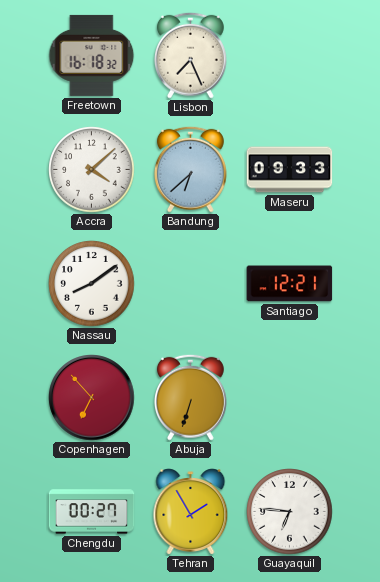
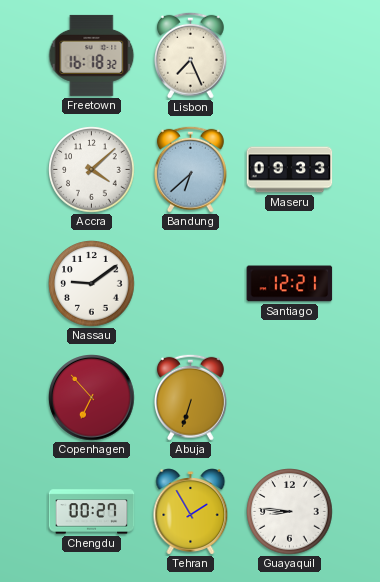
Nassau: 8:09 -> 9:09 (92, 284)
Guayaquil: 6:46 -> 8:46 (290, 512)
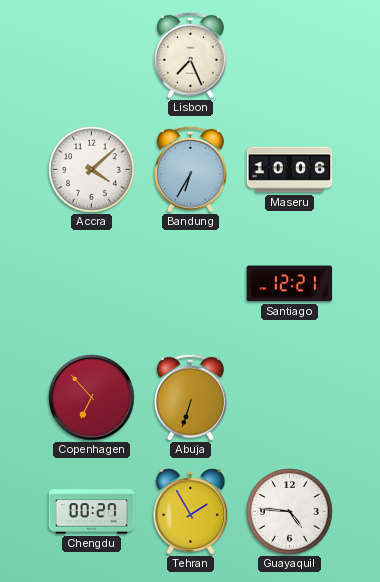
Freetown: 16:18 -> none (92, 55)
Bandung: 6:38 -> 6:35 (190, 169)
Maseru: 09:33 -> 10:06 (290, 170)
Nassau: 9:09 -> none (92, 284)
Guayaquil: 8:46 -> 4:46 (290, 512)
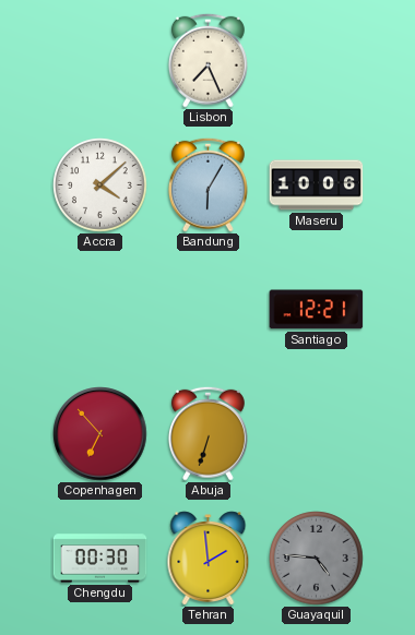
Bandung: 6:35 -> 6:05 (207, 184)
Chengdu: 00:27 -> 00:30 (100, 559)
Tehran: 1:55 -> 1:59 (209, 559)
Guayaquil dial: white -> grey (317, 559)
